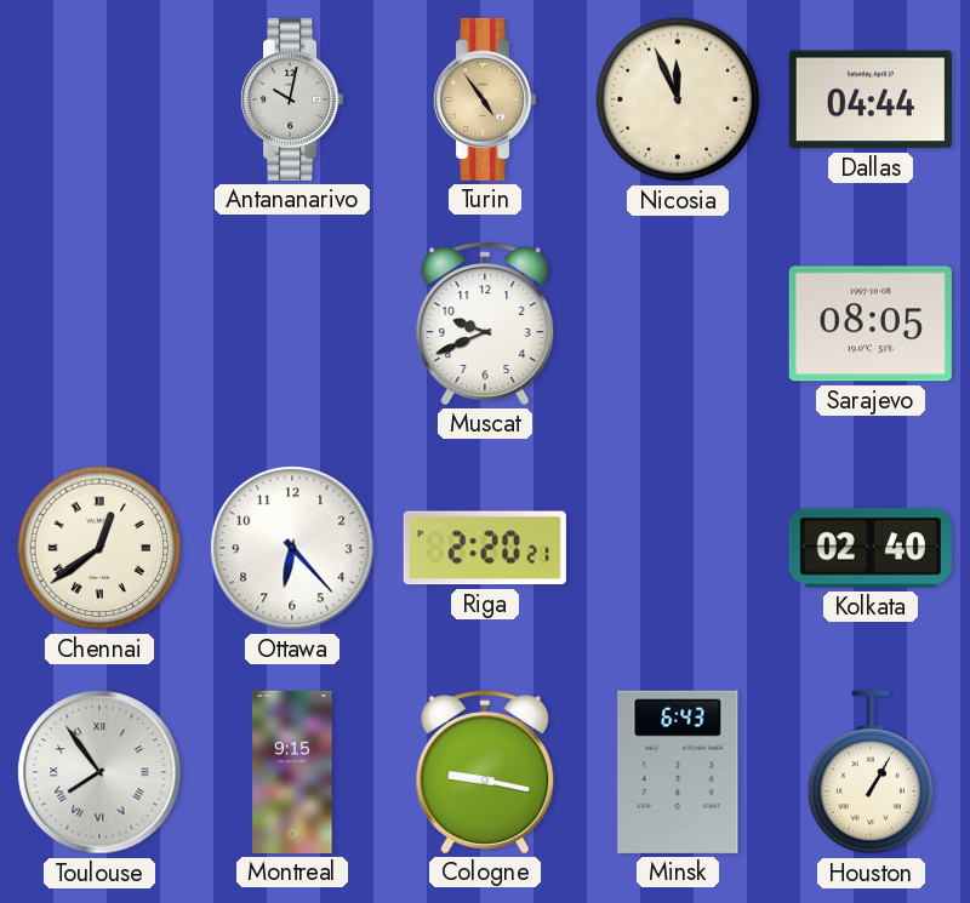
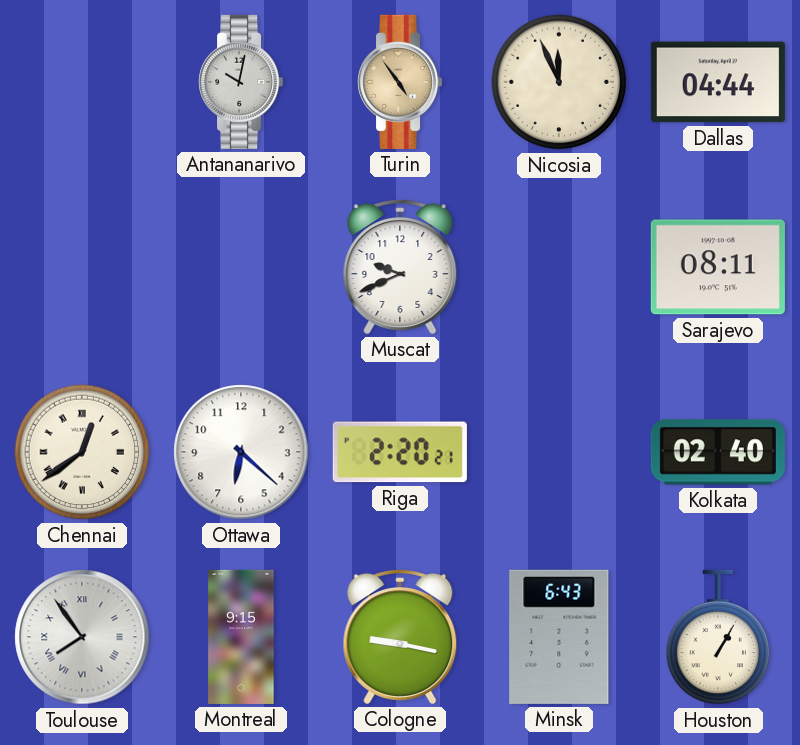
Sarajevo: 08:05 -> 08:11 (718, 267)
Ottawa: 6:23 -> 6:22 (241, 452)
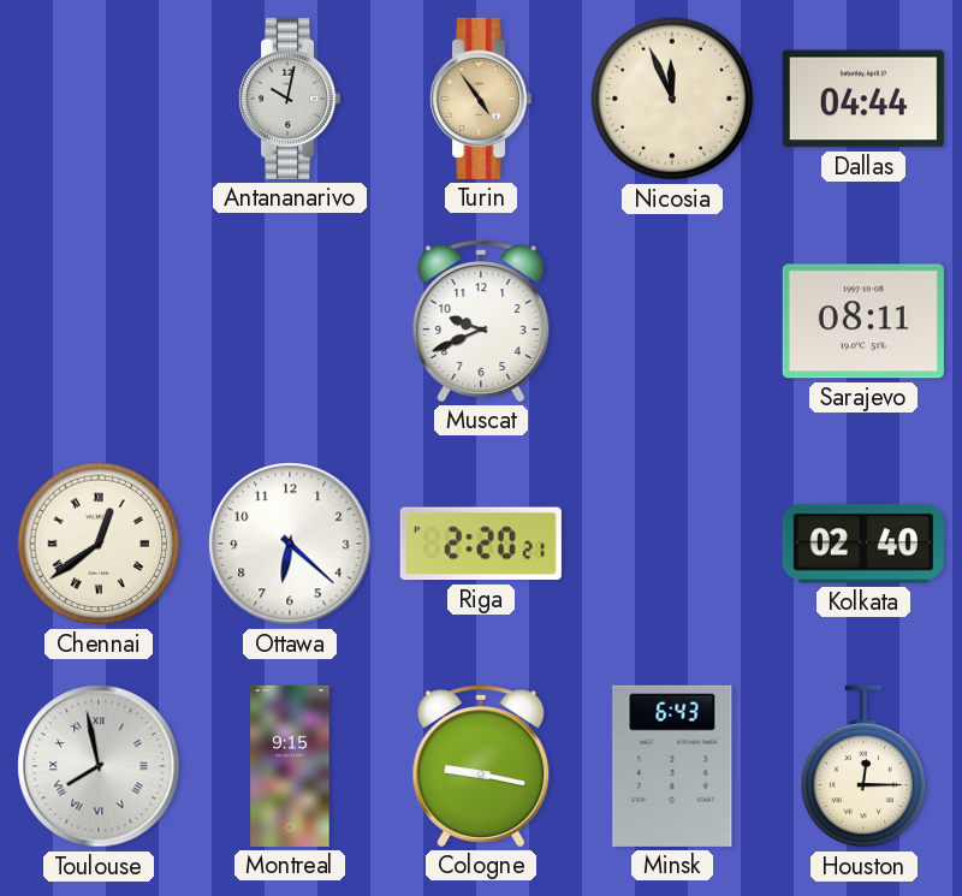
Toulouse: 7:54 -> 7:58 (99, 766)
Houston: 1:05 -> 12:15 (863, 766)
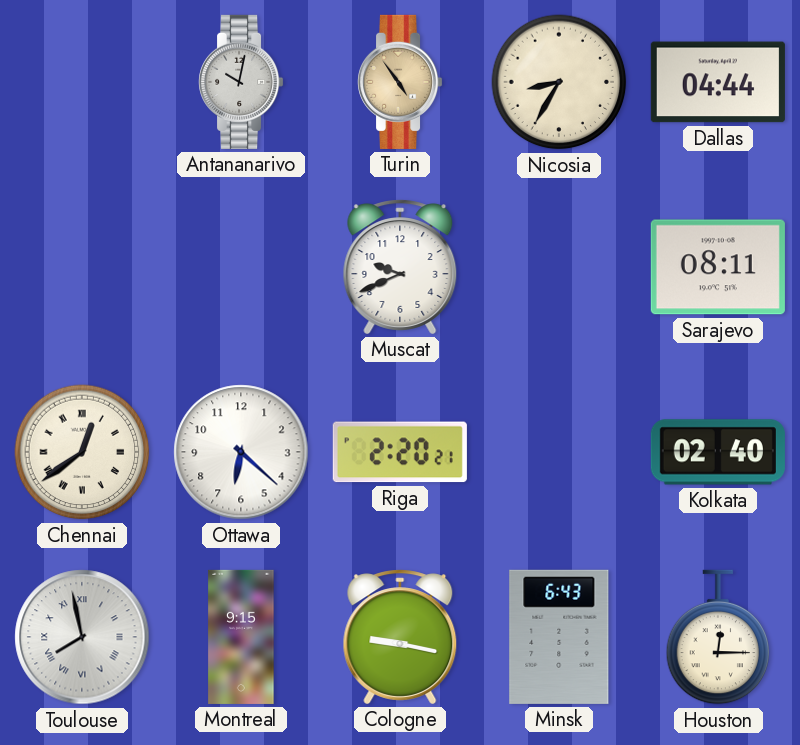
Nicosia: 11:56 -> 8:35 (559, 82)
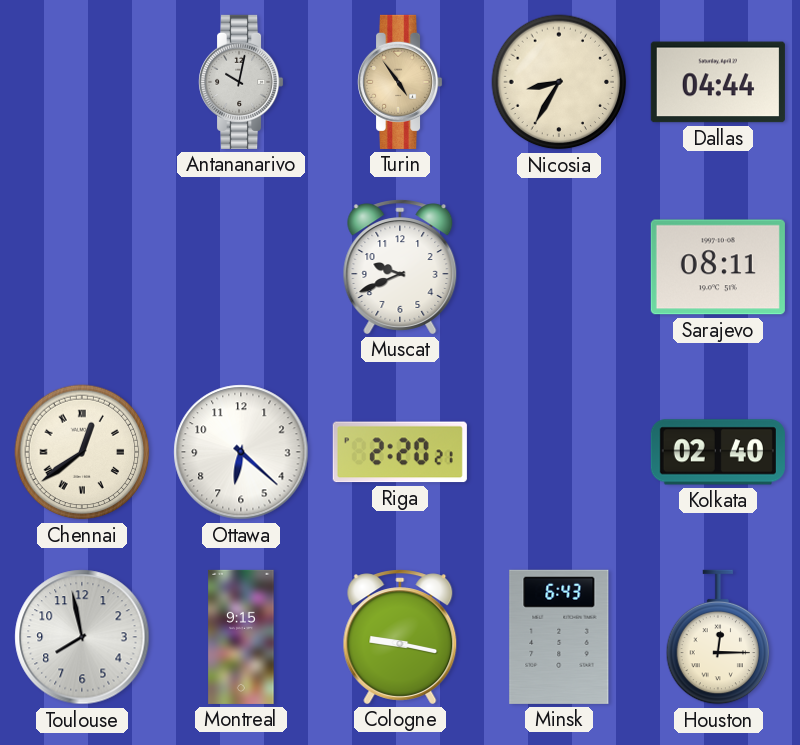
Toulouse numerals: Roman -> Arabic (82, 637)
